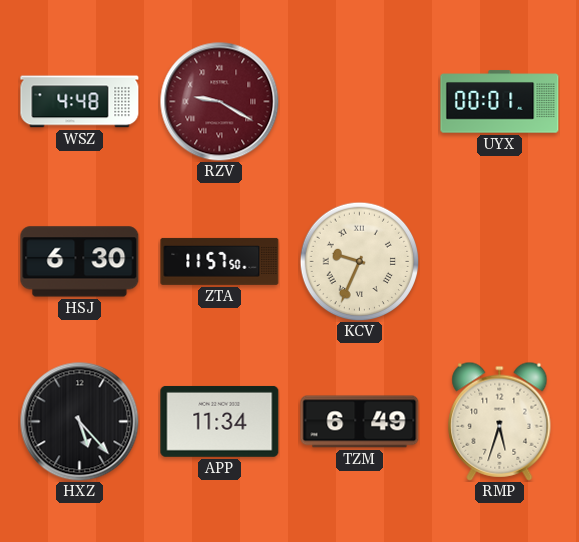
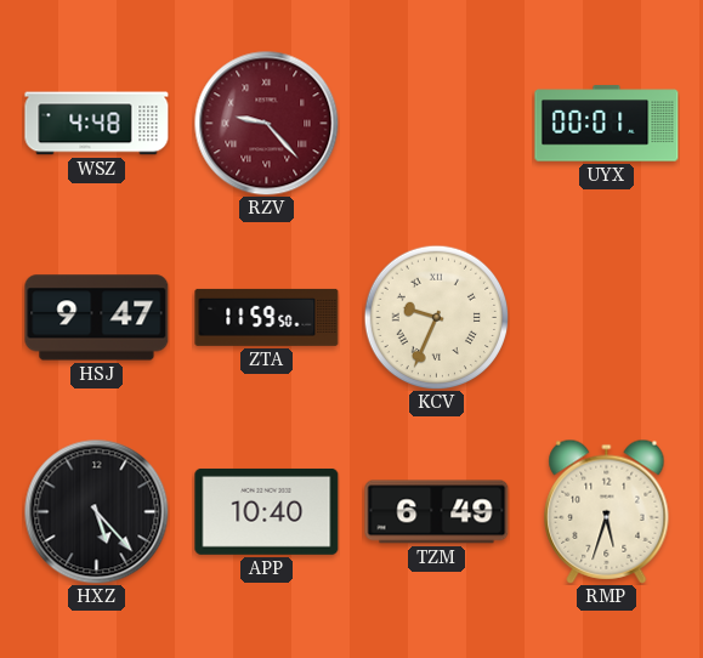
RZV: 9:20 -> 9:23 (267, 124)
HSJ: 6:30 -> 9:47 (97, 318)
ZTA: 11:57 -> 11:59 (267, 317)
APP: 11:34 -> 10:40 (267, 511)
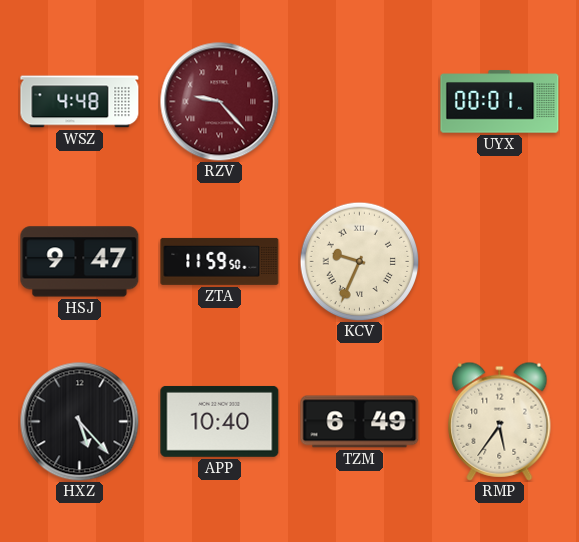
RMP: 5:33 -> 5:36 (500, 421)
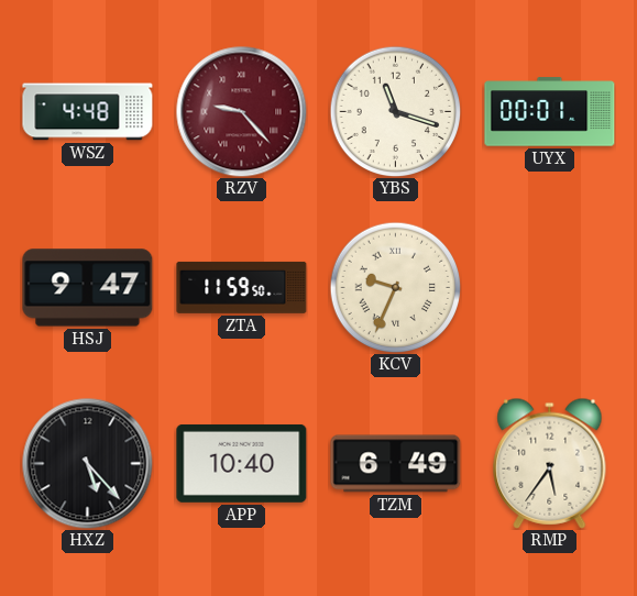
YBS: none -> 11:18 (395, 111)
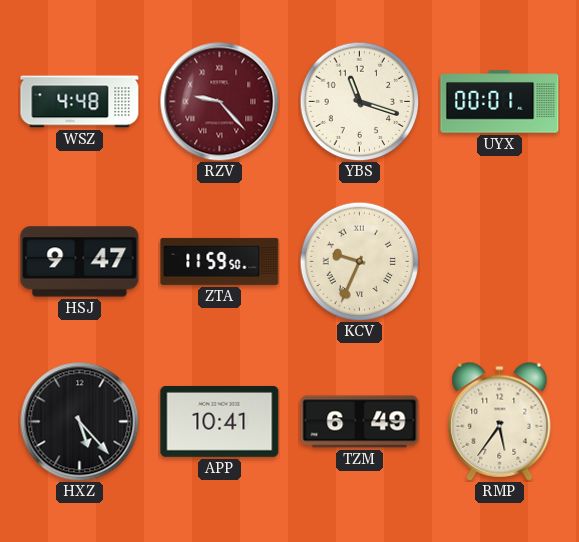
APP: 10:40 -> 10:41 (220, 421)
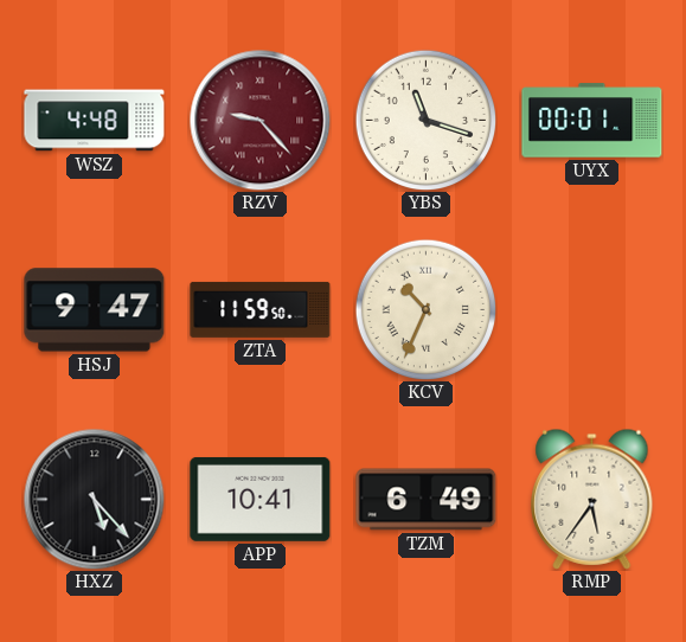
KCV: 9:34 -> 10:34 (425, 309)
